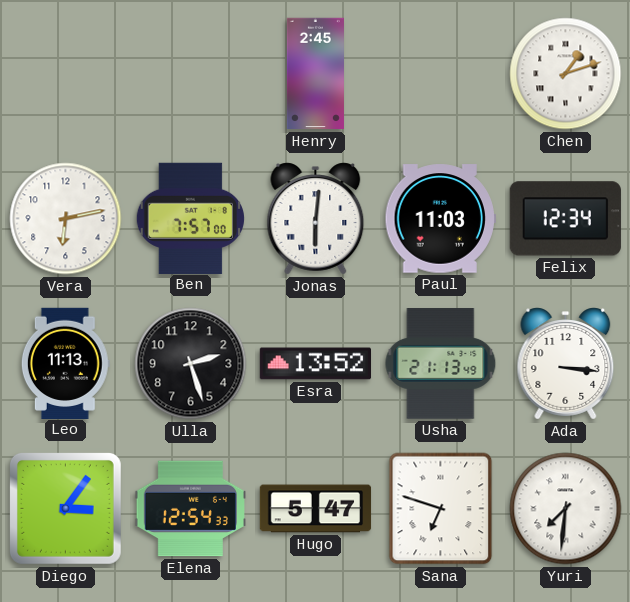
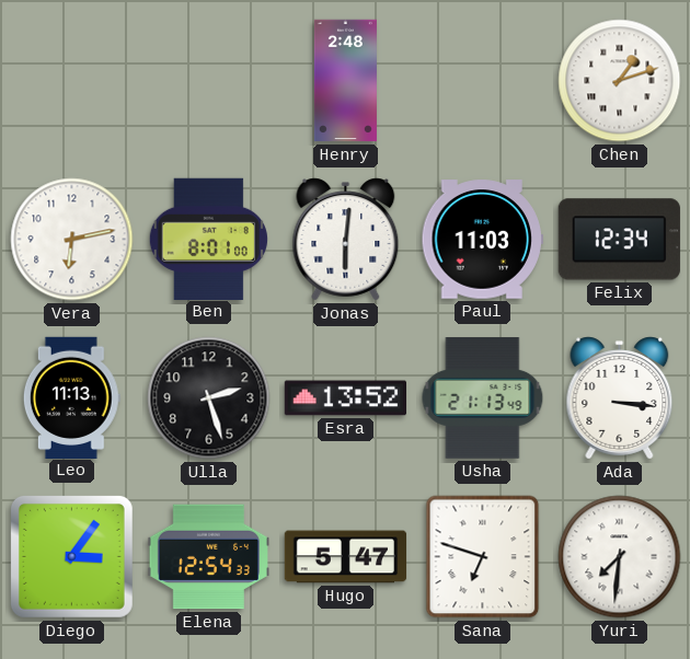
Henry: 2:45 -> 2:48 (345, 81)
Ben: 7:57 -> 8:01 (208, 239)
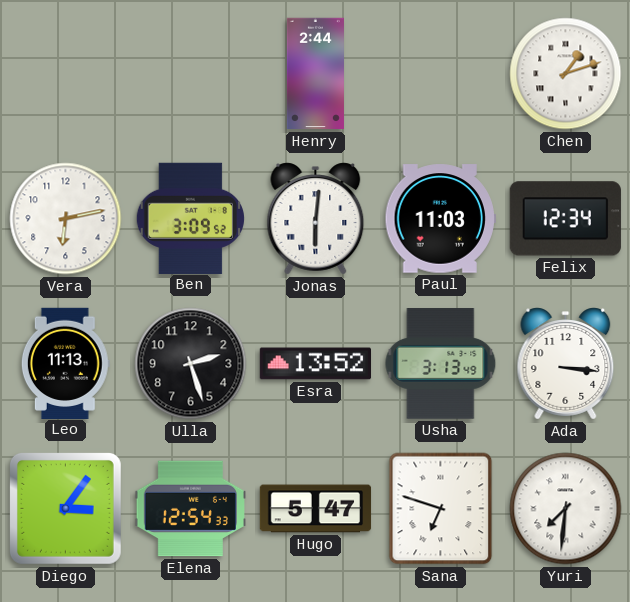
Henry: 2:48 -> 2:44 (315, 74)
Ben: 8:01 -> 3:09 (190, 218)
Usha: 21:13 -> 3:13 (441, 364)
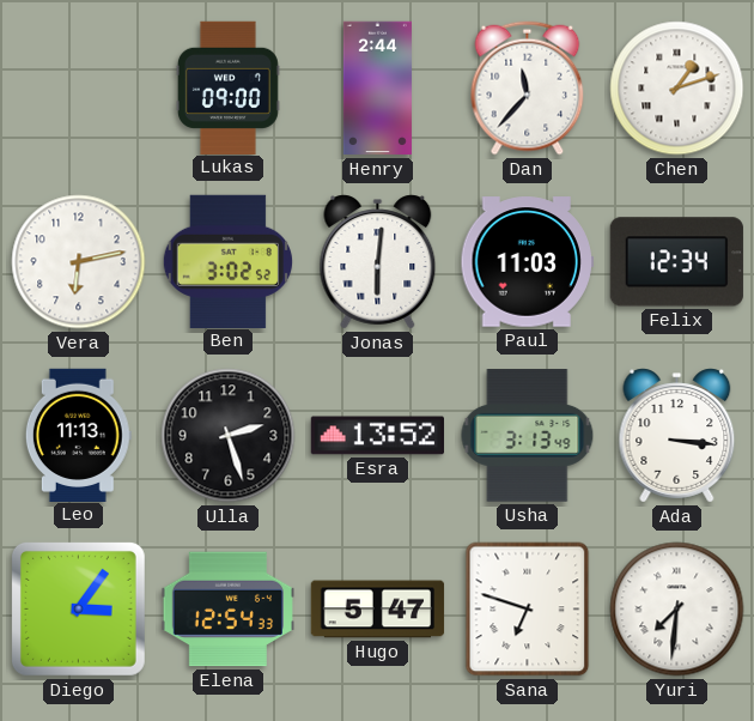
Lukas: none -> 09:00 (227, 87)
Dan: none -> 11:37 (528, 89)
Ben: 3:09 -> 3:02 (227, 261)
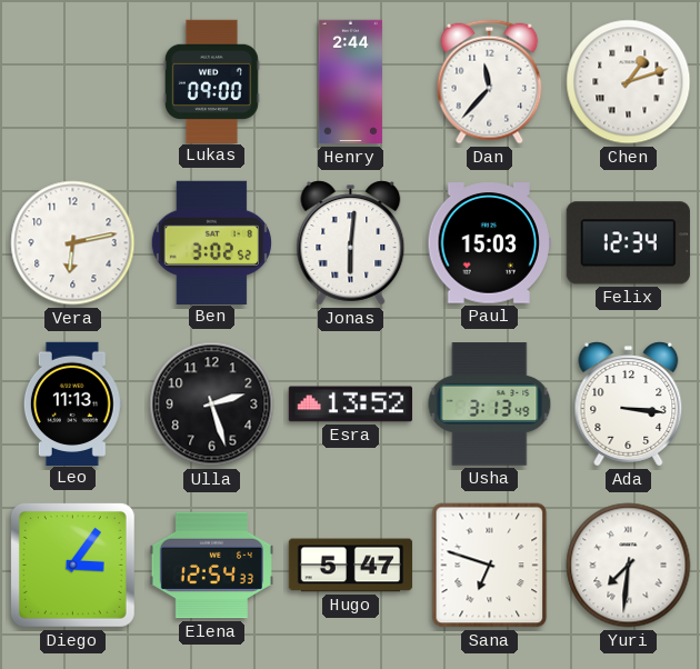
Paul: 11:03 -> 15:03 (489, 243)
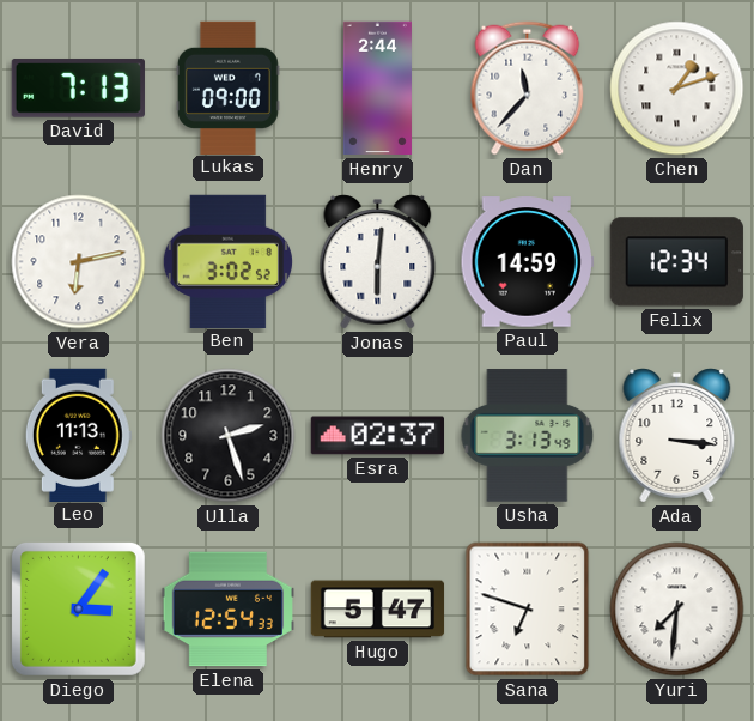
David: none -> 7:13 (78, 89)
Paul: 15:03 -> 14:59 (527, 262)
Esra: 13:52 -> 02:37 (377, 436)
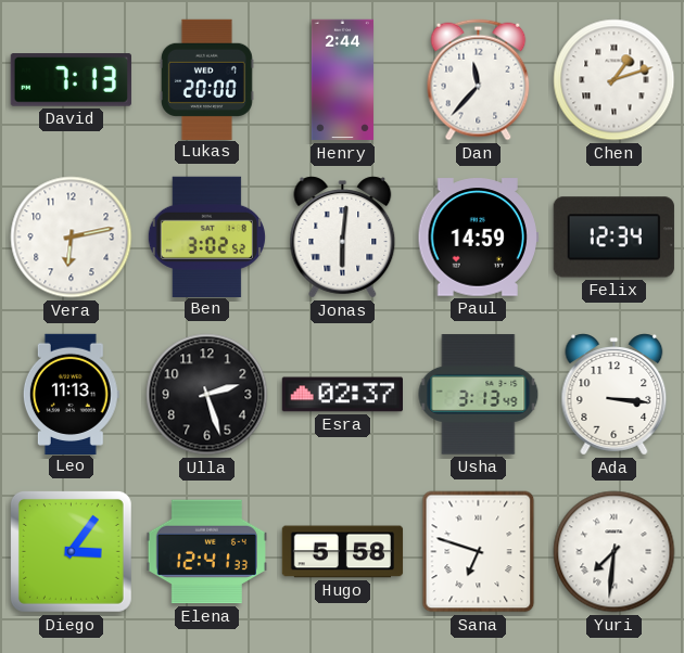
Lukas: 09:00 -> 20:00 (206, 79)
Elena: 12:54 -> 12:41 (206, 552)
Hugo: 5:47 -> 5:58 (343, 552)
